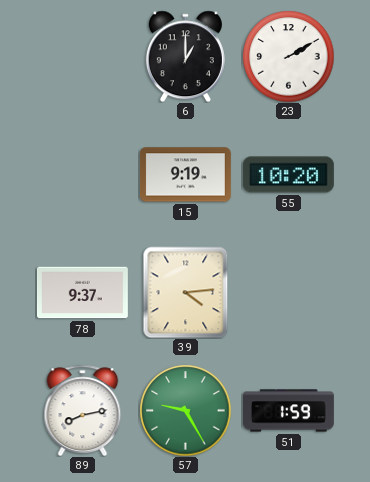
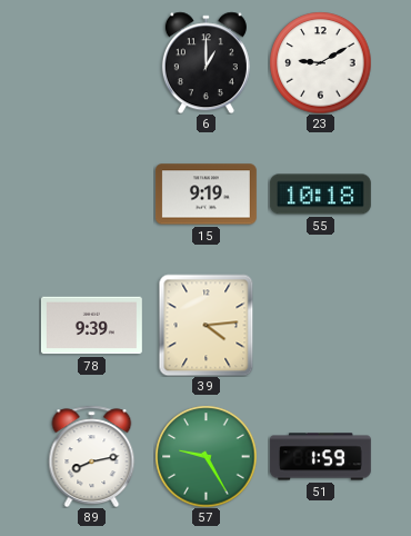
23: 2:10 -> 9:10 (320, 62)
55: 10:20 -> 10:18 (320, 195)
78: 9:37 -> 9:39 (91, 326)
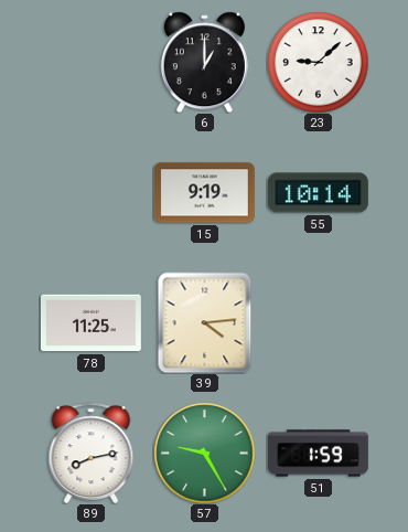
23: 9:10 -> 9:08 (318, 62)
55: 10:18 -> 10:14 (318, 193)
78: 9:39 -> 11:25 (90, 323)
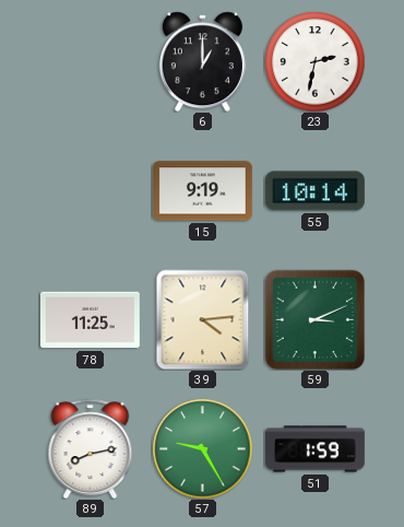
23: 9:08 -> 2:32 (314, 61)
59: none -> 3:11 (314, 319)
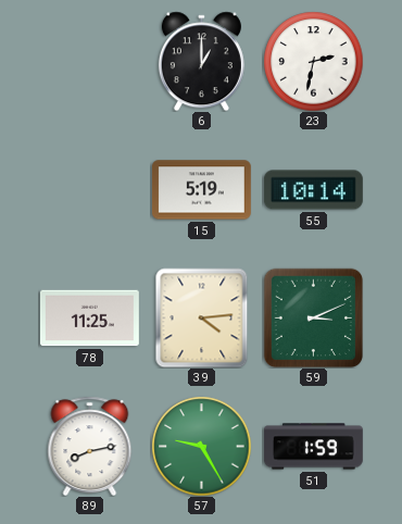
15: 9:19 -> 5:19 (201, 190)
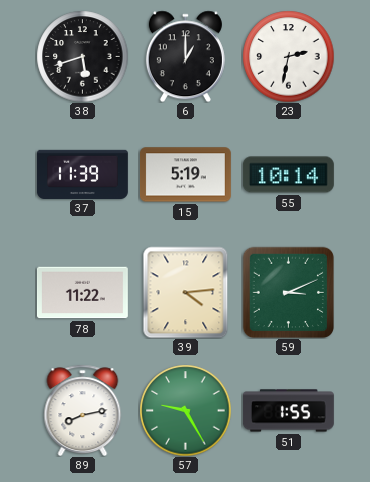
38: none -> 5:42 (82, 56)
37: none -> 11:39 (82, 174)
78: 11:25 -> 11:22 (82, 293)
51: 1:59 -> 1:55 (288, 411)
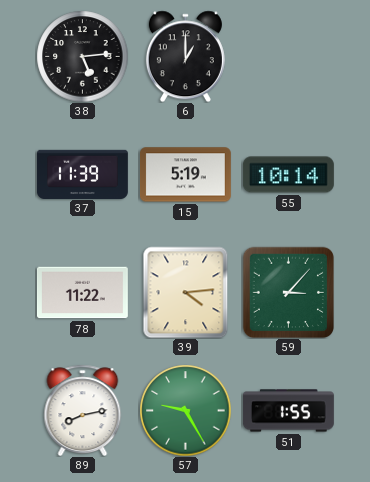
38: 5:42 -> 5:14 (82, 56)
23: 2:32 -> none (288, 56)
59: 3:11 -> 3:07 (288, 292)
